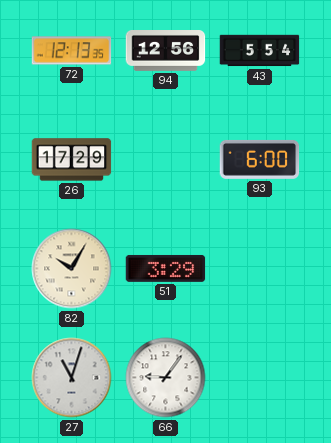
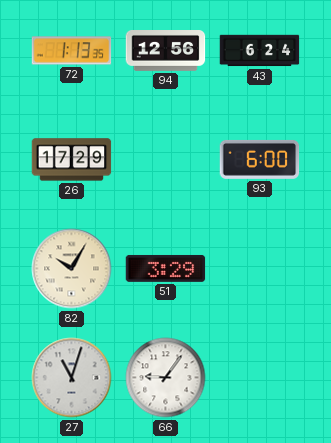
72: 12:13 -> 1:13 (72, 51)
43: 5:54 -> 6:24 (260, 51)
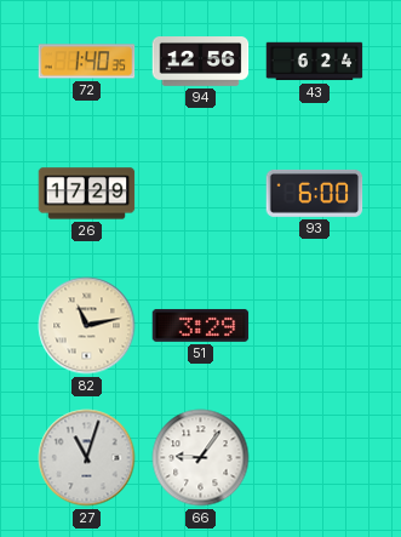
72: 1:13 -> 1:40 (87, 62)
82: 10:05 -> 11:13 (87, 326)
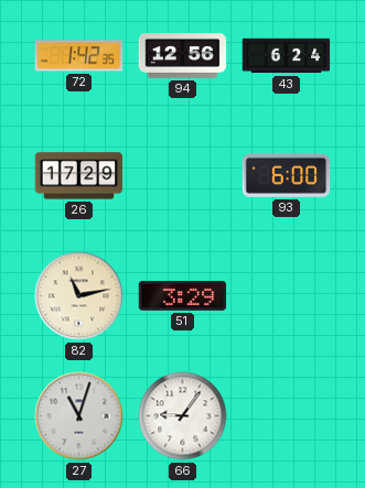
72: 1:40 -> 1:42 (79, 56)
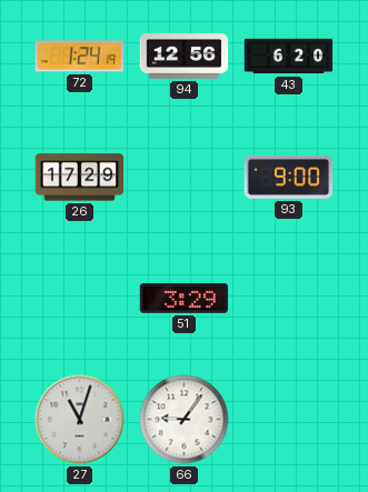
72: 1:42 -> 1:24 (80, 57)
43: 6:24 -> 6:20 (289, 57)
93: 6:00 -> 9:00 (289, 177)
82: 11:13 -> none (79, 296)
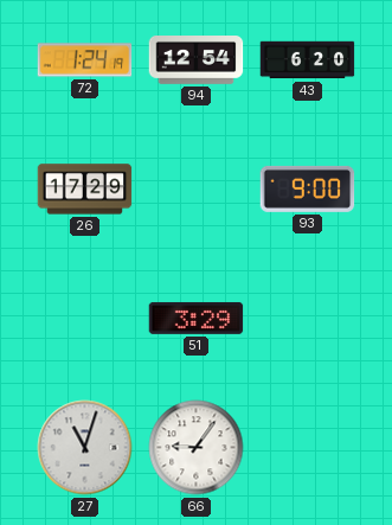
94: 12:56 -> 12:54 (197, 60)
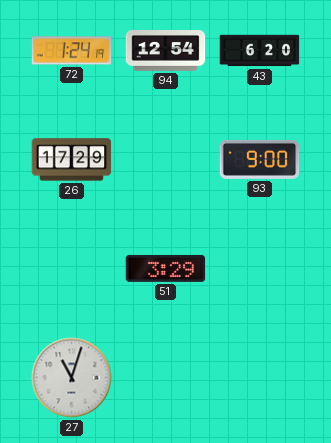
66: 9:06 -> none (197, 448)
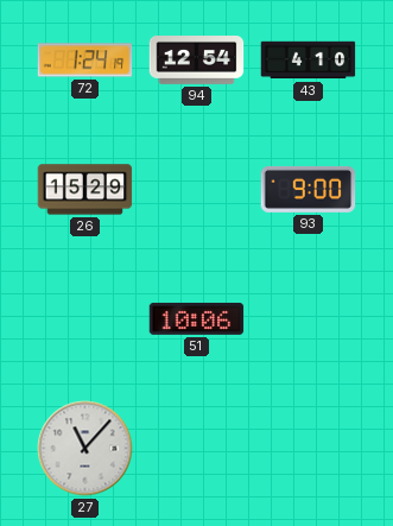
43: 6:20 -> 4:10 (309, 61)
26: 17:29 -> 15:29 (85, 190)
51: 3:29 -> 10:06 (197, 318)
27: 11:03 -> 11:07 (85, 449)
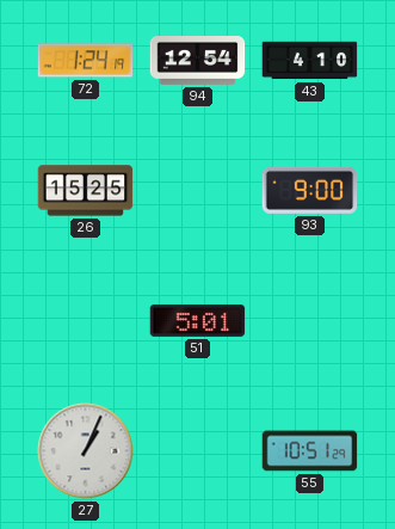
26: 15:29 -> 15:25 (86, 191)
51: 10:06 -> 5:01 (198, 320)
27: 11:07 -> 1:04 (86, 451)
55: none -> 10:51 (310, 451)
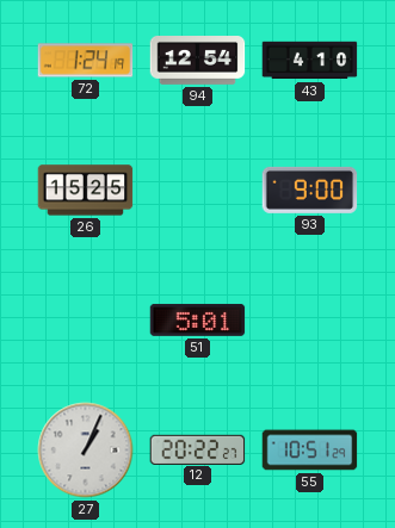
12: none -> 20:22 (198, 449)
